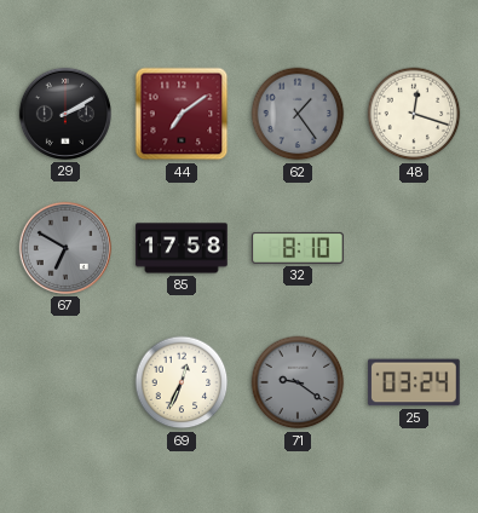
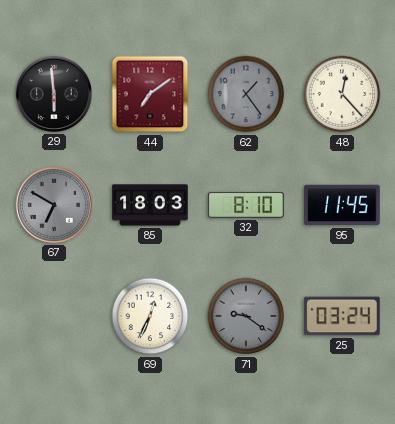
29: 2:10 -> 5:59 (53, 94)
48: 12:18 -> 12:23 (342, 94)
85: 17:58 -> 18:03 (150, 205)
95: none -> 11:45 (342, 205)
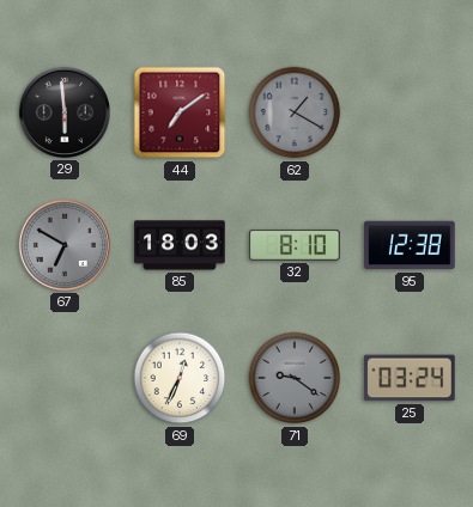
62: 1:24 -> 1:20 (295, 112)
48: 12:23 -> none (342, 94)
95: 11:45 -> 12:38 (410, 245)
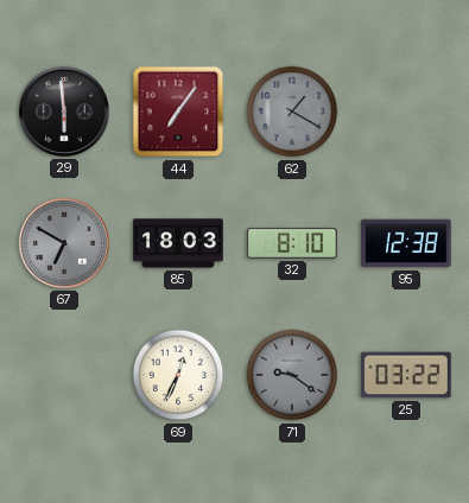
44: 7:09 -> 7:06 (178, 112)
25: 03:24 -> 03:22 (406, 375)
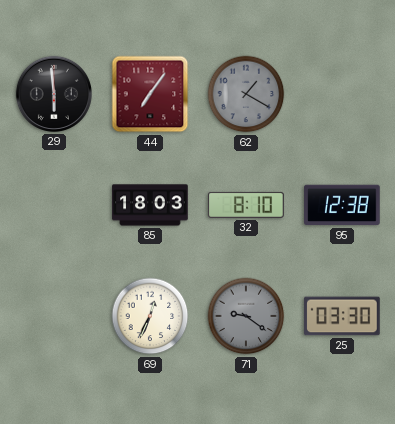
67: 6:50 -> none (63, 243)
25: 03:22 -> 03:30 (342, 316)
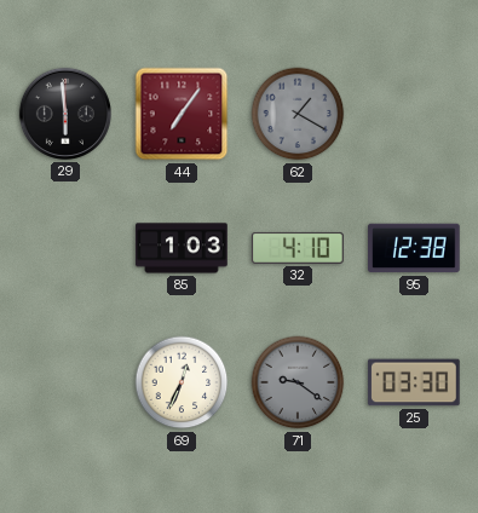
85: 18:03 -> 1:03 (182, 248)
32: 8:10 -> 4:10 (298, 248)
